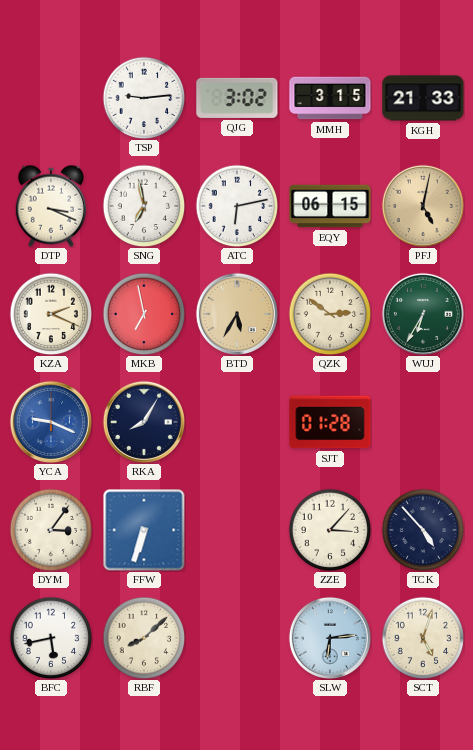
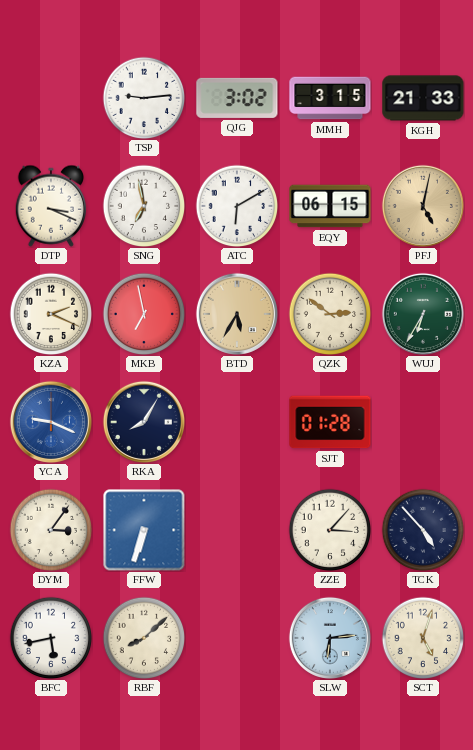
ATC: 6:13 -> 6:10 (237, 206)
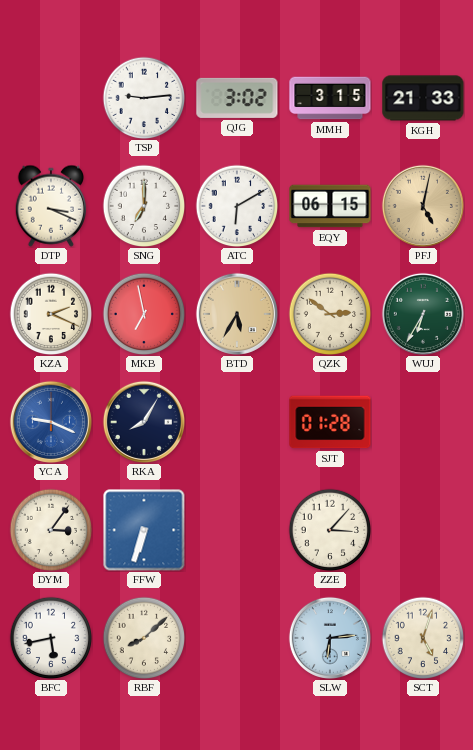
SNG: 6:58 -> 7:00 (144, 206)
TCK: 4:53 -> none (423, 530)
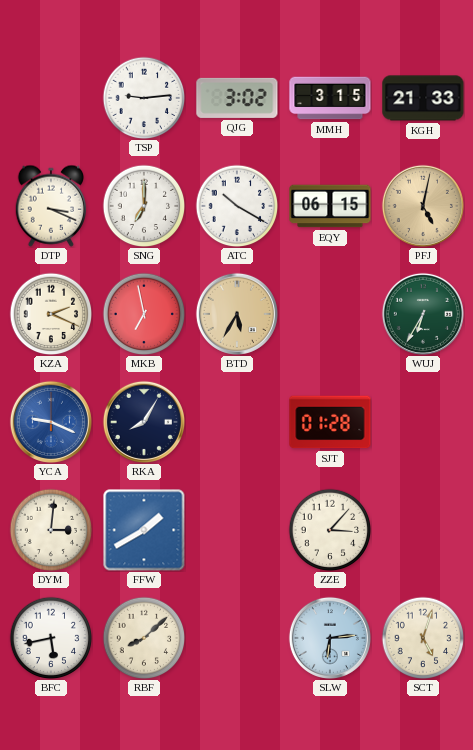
ATC: 6:10 -> 10:20 (237, 206)
QZK: 2:51 -> none (330, 314)
DYM: 3:06 -> 3:01 (51, 530)
FFW: 6:33 -> 1:40 (144, 530)
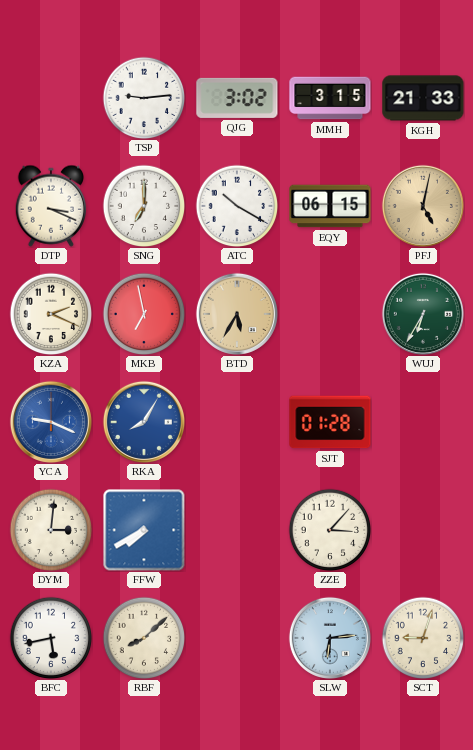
RKA dial: navy -> blue (144, 422)
FFW: 1:40 -> 7:40 (144, 530)
SCT: 5:03 -> 9:03 (423, 638)
